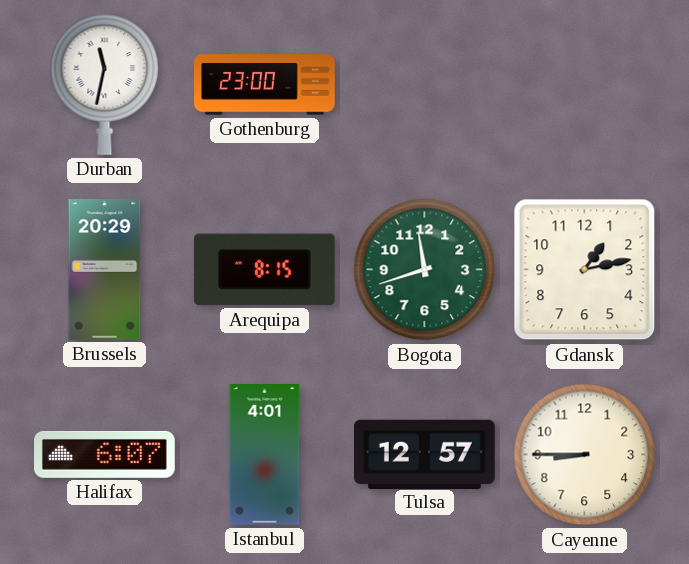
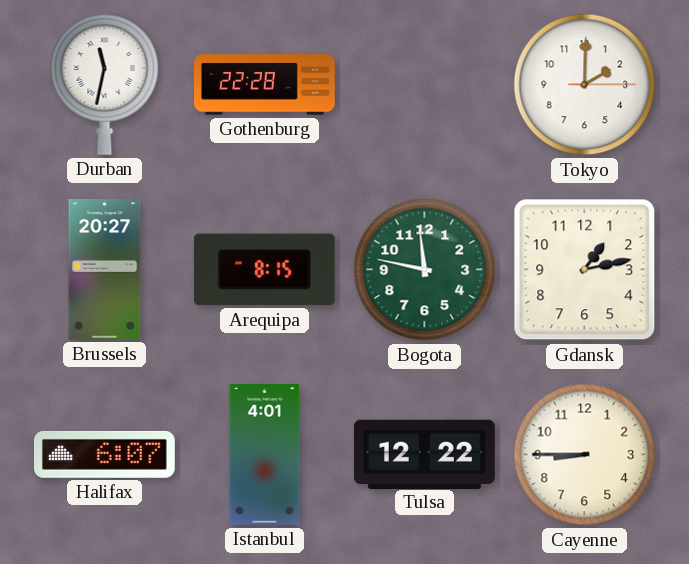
Gothenburg: 23:00 -> 22:28 (265, 85)
Tokyo: none -> 2:00 (585, 85)
Brussels: 20:29 -> 20:27 (105, 270)
Bogota: 11:42 -> 11:47 (425, 270)
Tulsa: 12:57 -> 12:22 (425, 454)
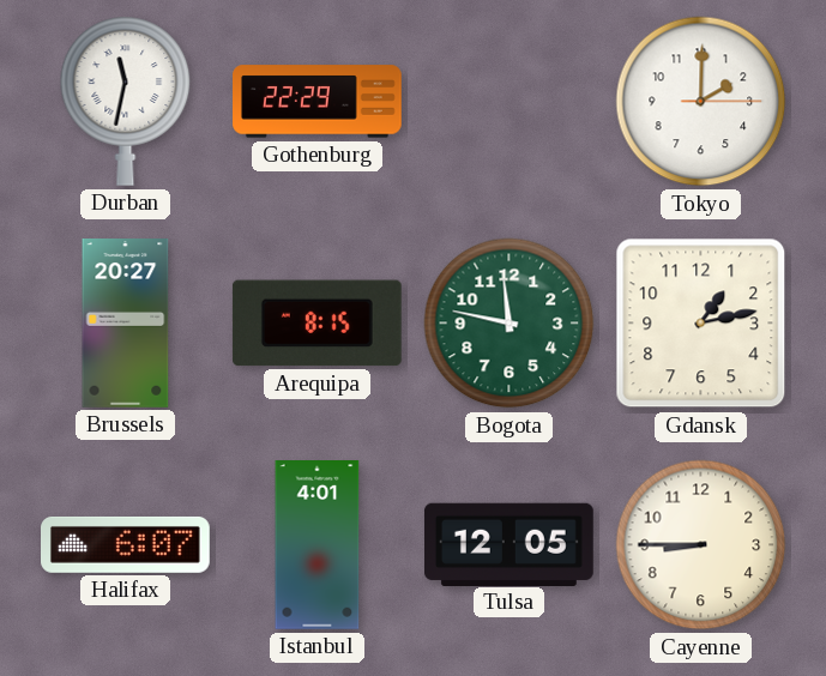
Gothenburg: 22:28 -> 22:29 (318, 102)
Tulsa: 12:22 -> 12:05 (510, 544)
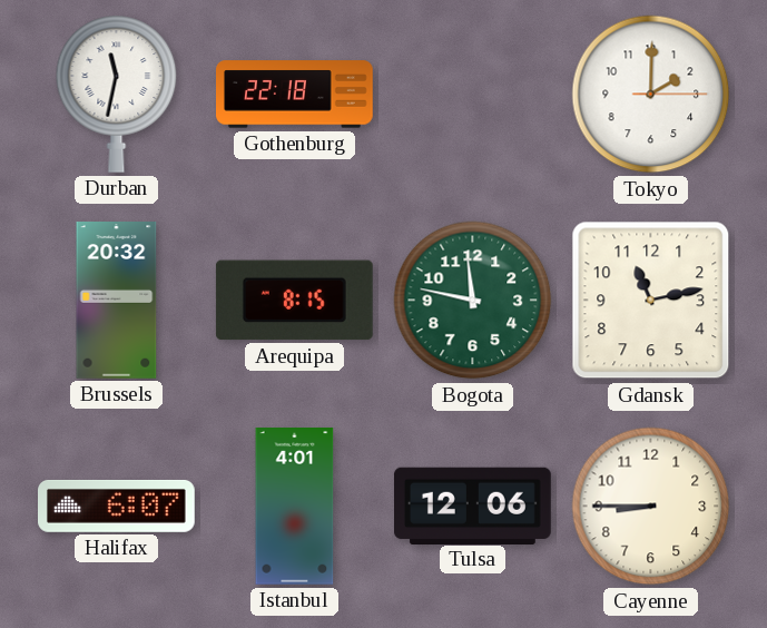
Gothenburg: 22:29 -> 22:18 (295, 95)
Brussels: 20:27 -> 20:32 (117, 301)
Gdansk: 1:13 -> 11:13 (651, 301)
Tulsa: 12:05 -> 12:06 (473, 506)
